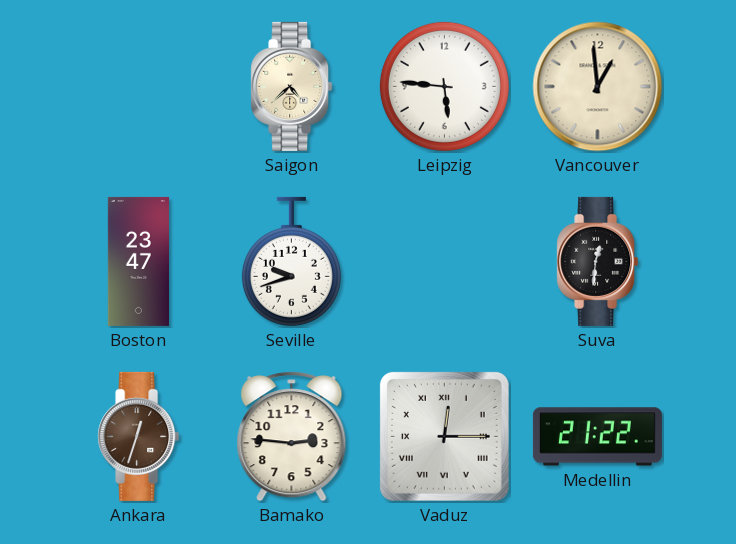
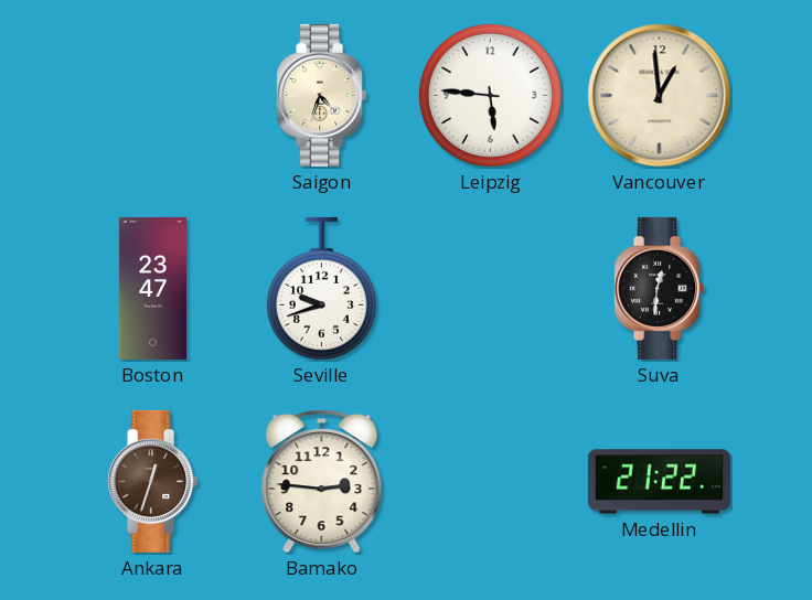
Saigon: 4:38 -> 4:33 (322, 95)
Vaduz: 12:15 -> none (444, 436)
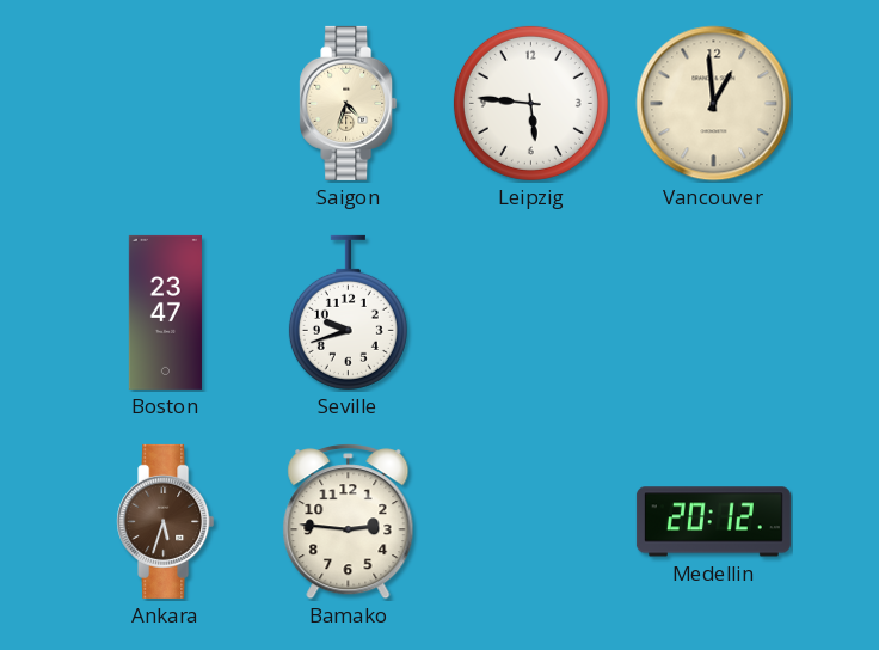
Suva: 12:31 -> none (660, 288)
Ankara: 12:33 -> 5:33 (166, 521)
Medellin: 21:22 -> 20:12 (713, 522)
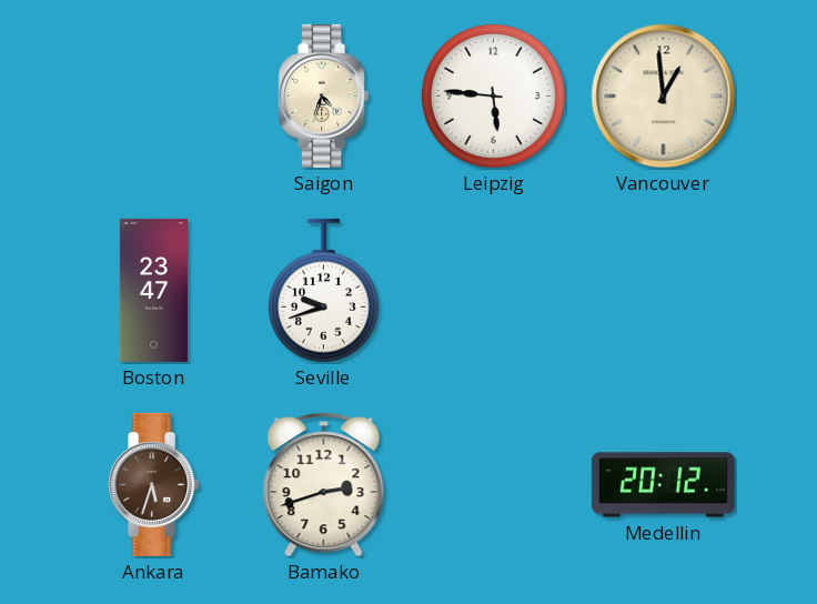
Bamako: 2:46 -> 2:42 (324, 485)
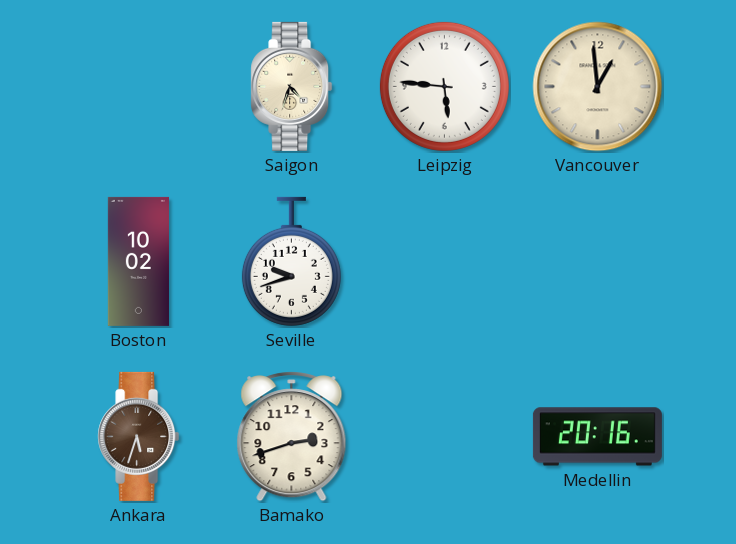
Boston: 23:47 -> 10:02 (138, 261)
Medellin: 20:12 -> 20:16 (597, 437)
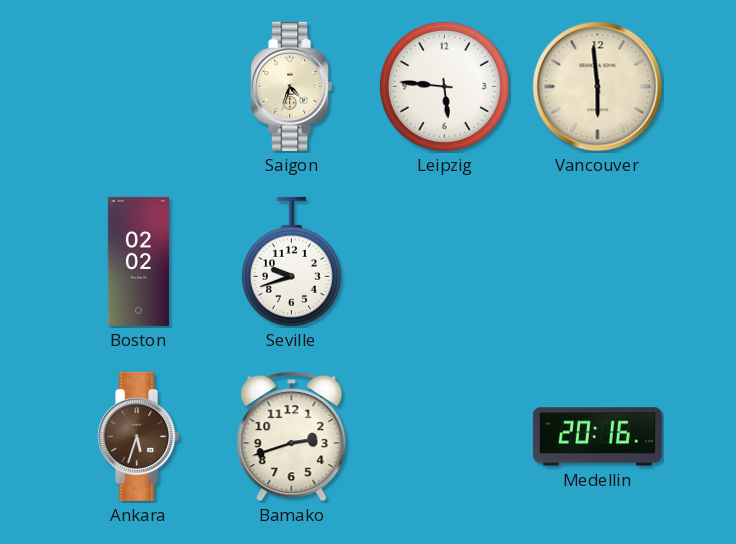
Vancouver: 12:59 -> 5:59 (598, 87)
Boston: 10:02 -> 02:02 (138, 261)
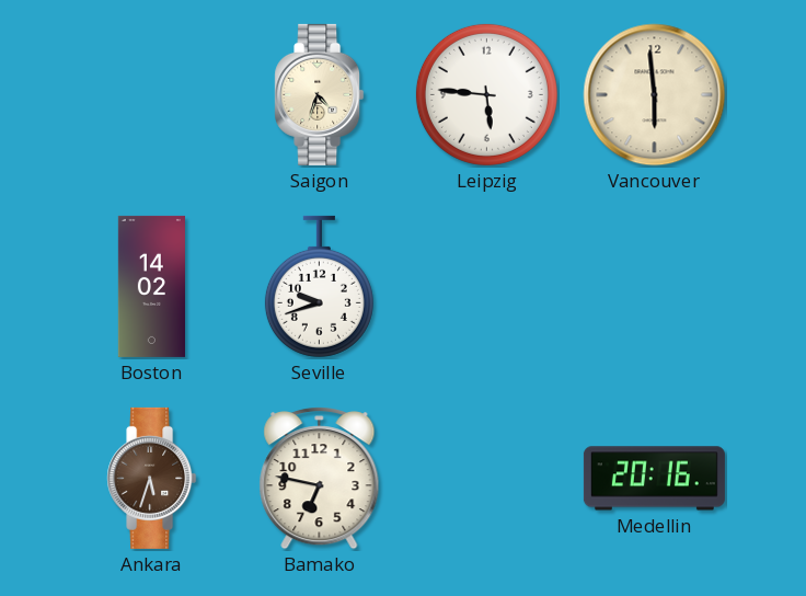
Boston: 02:02 -> 14:02 (151, 286)
Bamako: 2:42 -> 6:47 (320, 479)
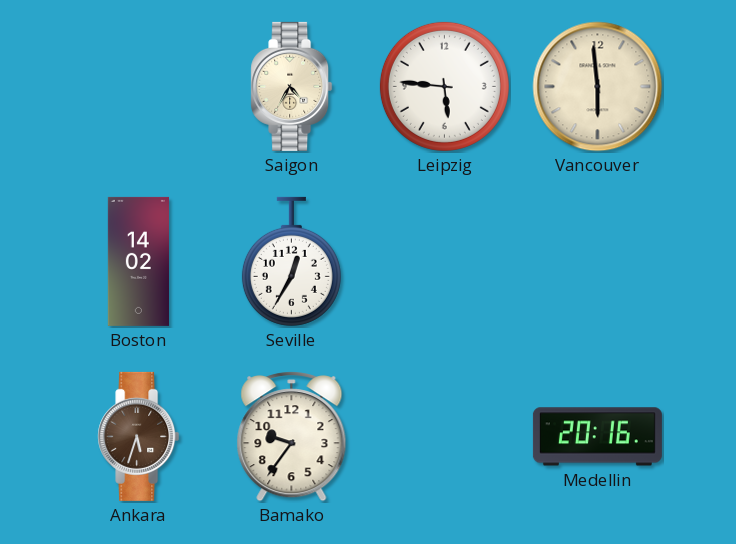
Saigon: 4:33 -> 4:35 (292, 86)
Seville: 9:42 -> 12:35 (291, 261)
Bamako: 6:47 -> 9:36 (292, 437)
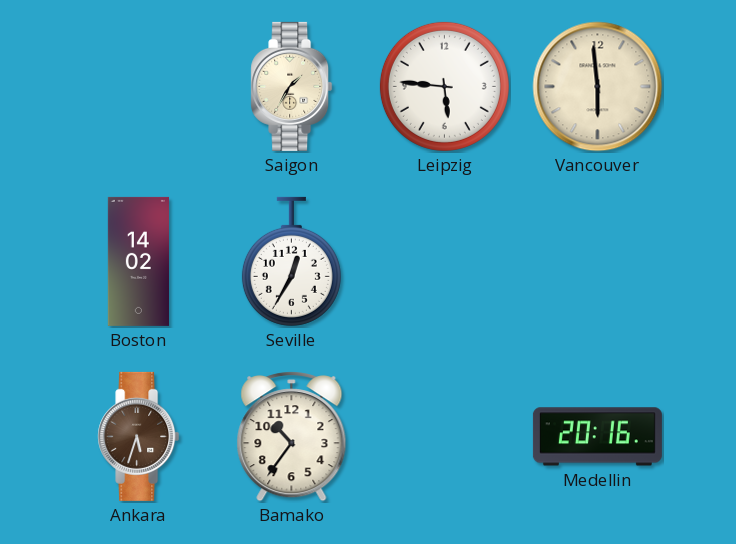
Saigon: 4:35 -> 1:35 (292, 86)
Bamako: 9:36 -> 10:36 (292, 437)
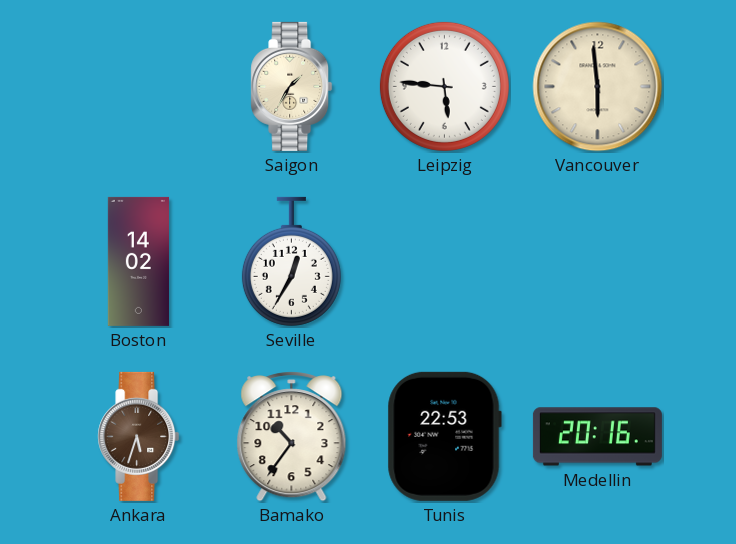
Tunis: none -> 22:53 (444, 436)
